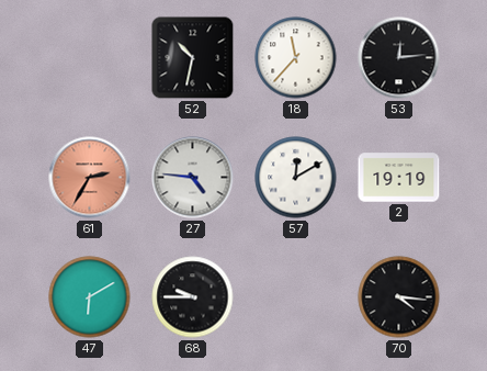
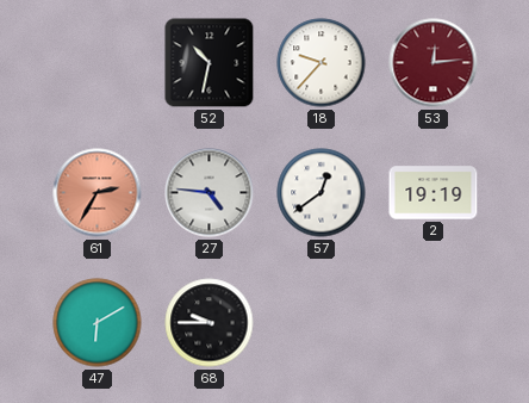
18: 11:37 -> 9:37 (322, 63)
53 dial: black -> burgundy (434, 63)
57: 12:10 -> 12:39 (322, 193)
70: 4:16 -> none (399, 297)
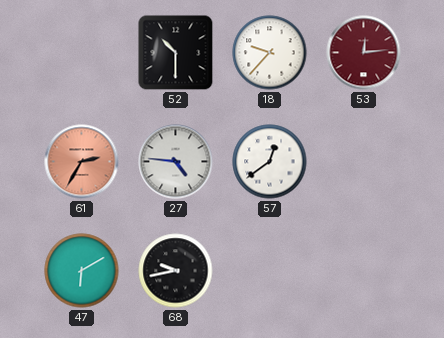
52: 10:32 -> 10:30 (176, 53)
2: 19:19 -> none (434, 193)
68: 9:45 -> 9:43 (176, 271)
